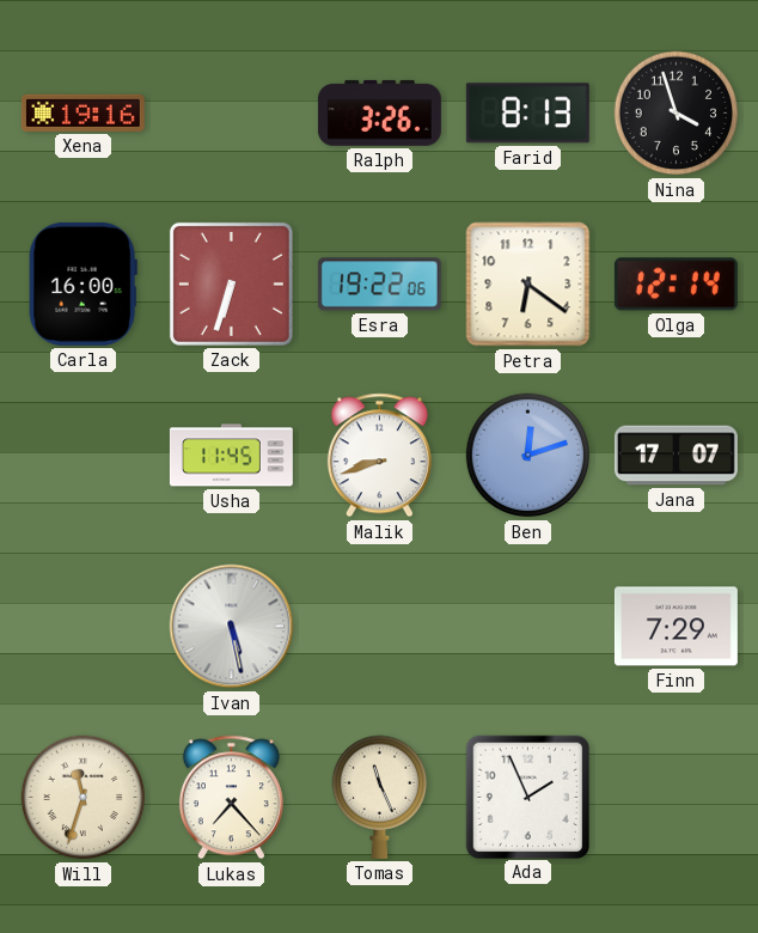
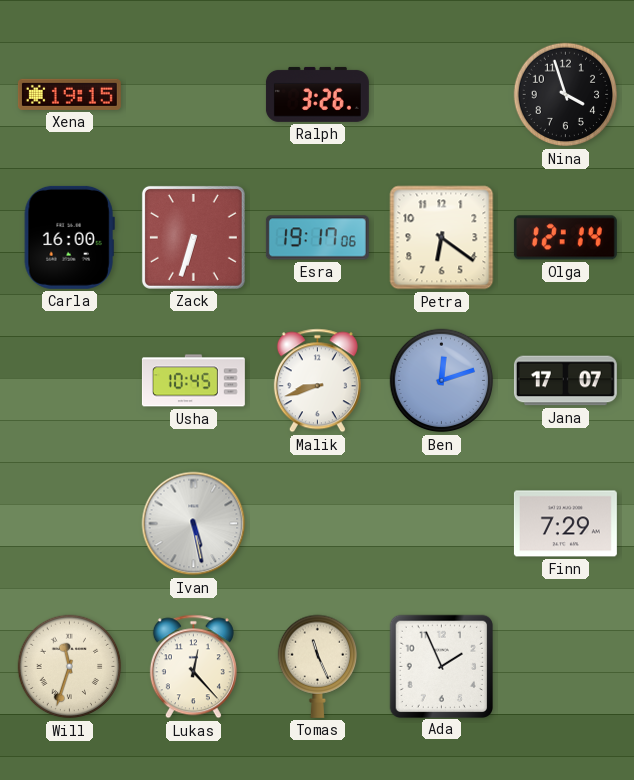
Xena: 19:16 -> 19:15 (69, 94)
Farid: 8:13 -> none (527, 114)
Esra: 19:22 -> 19:17 (317, 238)
Usha: 11:45 -> 10:45 (193, 381)
Lukas: 7:23 -> 12:23 (193, 667)
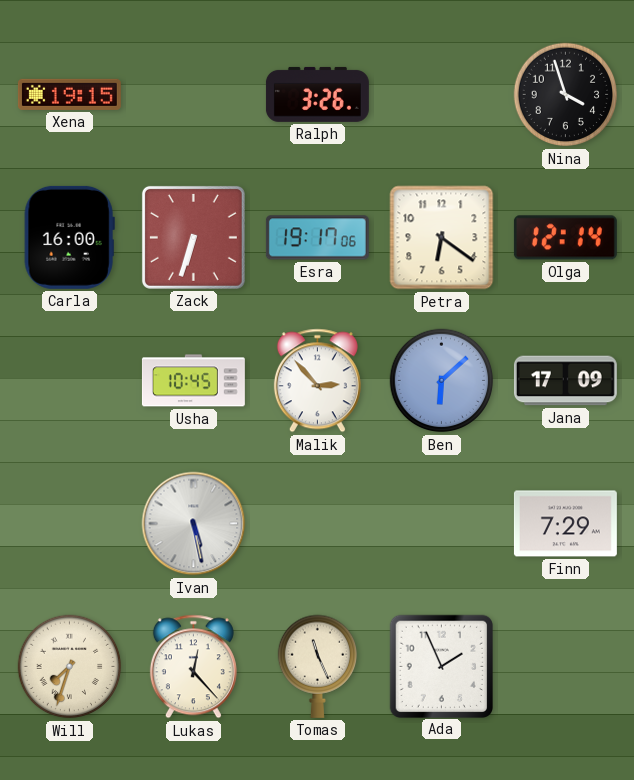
Malik: 8:42 -> 2:53 (317, 381)
Ben: 12:12 -> 6:08 (442, 381)
Jana: 17:07 -> 17:09 (565, 381)
Will: 11:33 -> 7:33 (70, 667)
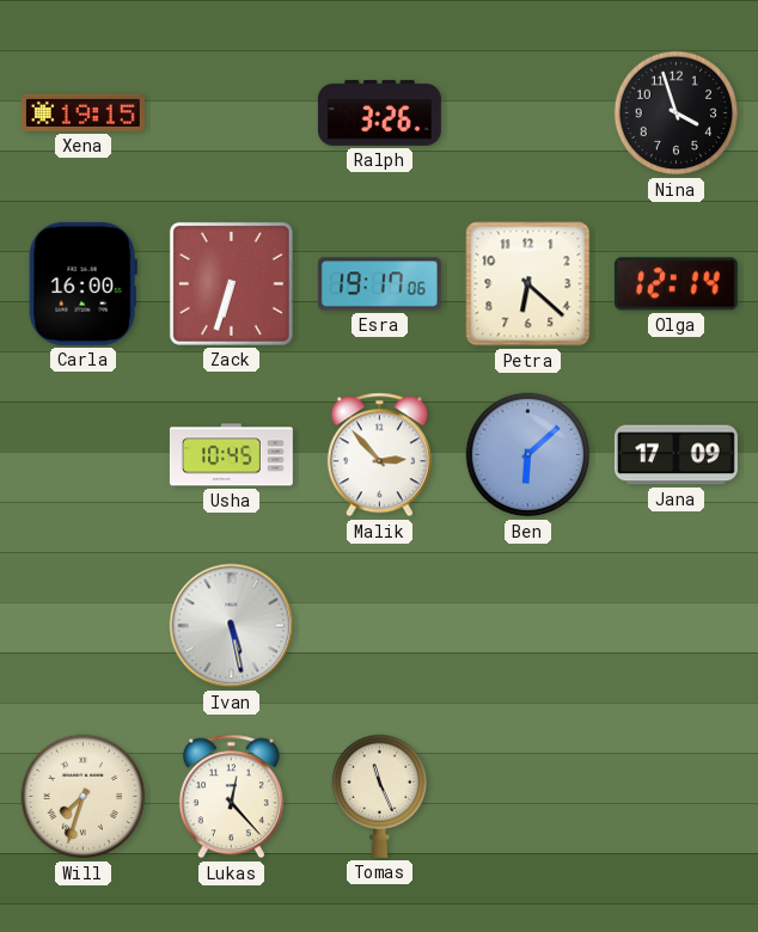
Petra: 6:21 -> 6:22 (528, 284)
Finn: 7:29 -> none (565, 524)
Ada: 1:56 -> none (441, 666)
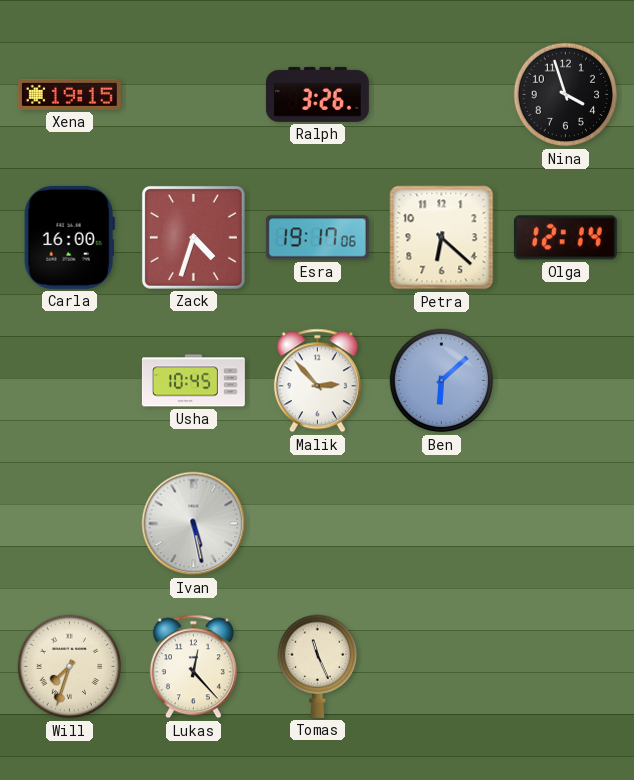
Zack: 6:33 -> 4:33 (193, 237)
Jana: 17:09 -> none (676, 455)
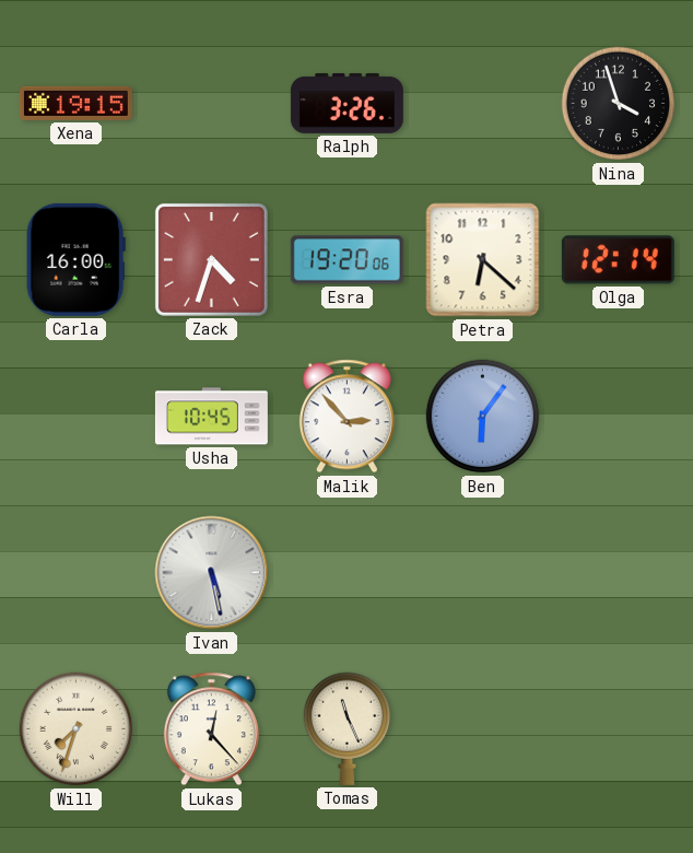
Esra: 19:17 -> 19:20 (346, 260)
Ben: 6:08 -> 6:06 (483, 417)
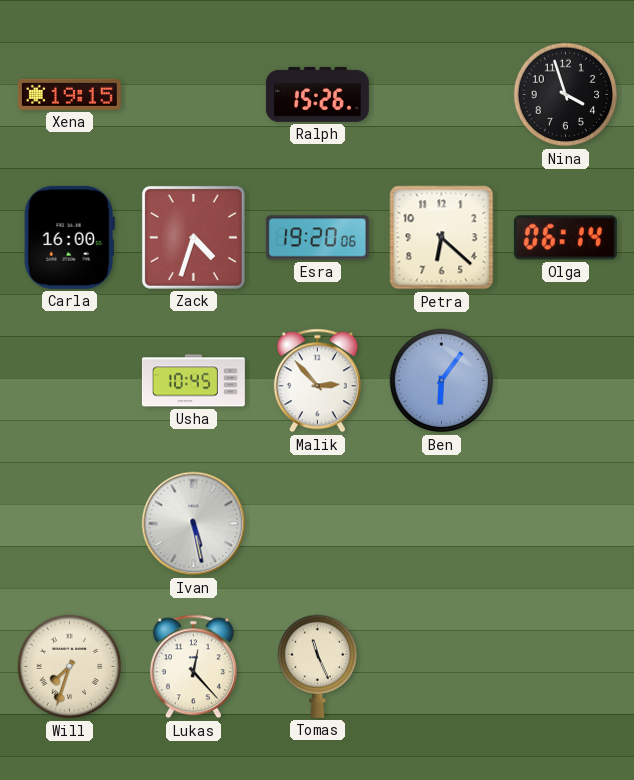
Ralph: 3:26 -> 15:26 (317, 94)
Olga: 12:14 -> 06:14 (565, 238)
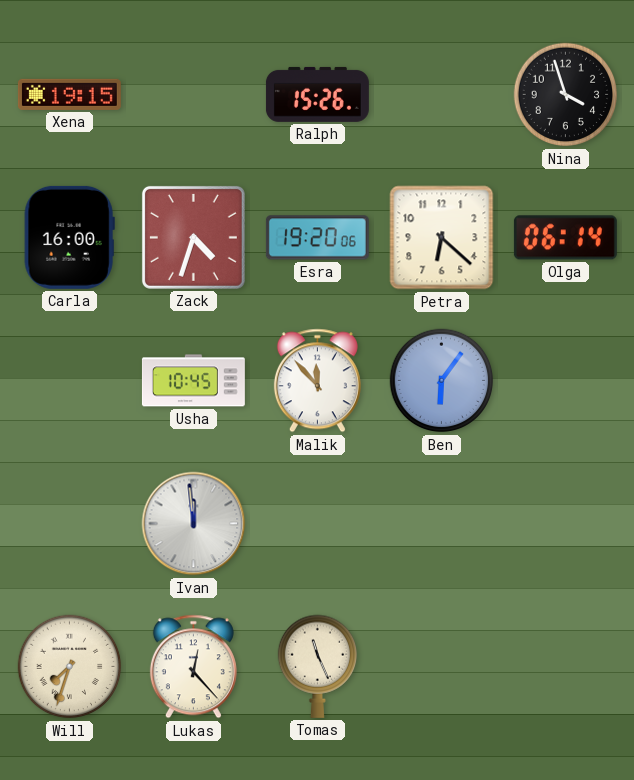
Malik: 2:53 -> 11:53 (317, 381)
Ivan: 5:28 -> 11:59 (194, 524)
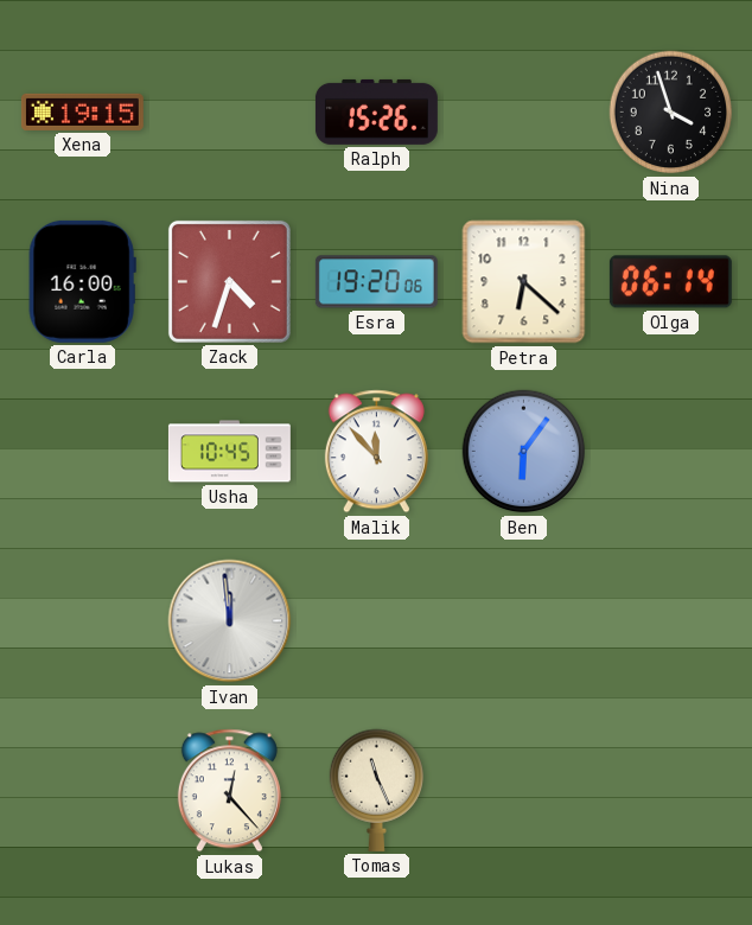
Will: 7:33 -> none (70, 667)
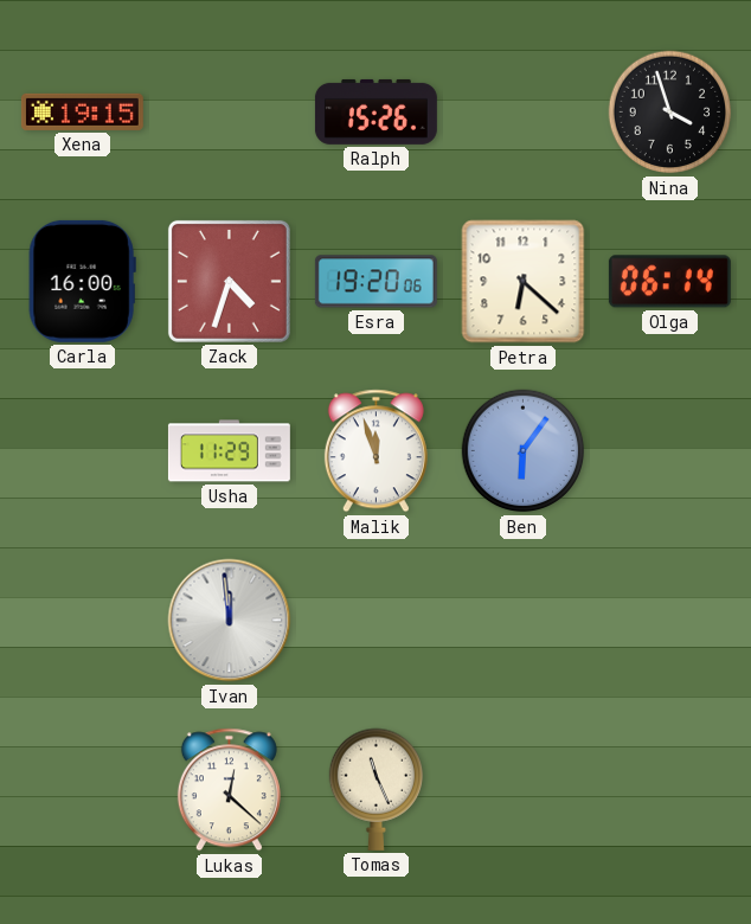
Usha: 10:45 -> 11:29 (229, 451)
Malik: 11:53 -> 11:57 (375, 451)
Lukas: 12:23 -> 12:22 (229, 790)
